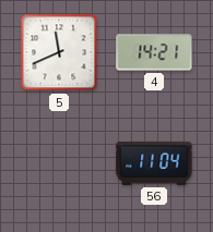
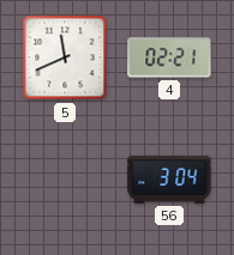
4: 14:21 -> 02:21 (169, 57)
56: 11:04 -> 3:04 (169, 180)
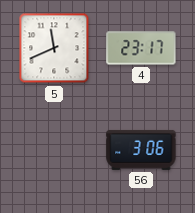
4: 02:21 -> 23:17 (141, 48)
56: 3:04 -> 3:06 (141, 150)
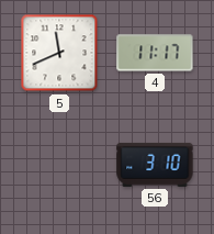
4: 23:17 -> 11:17 (155, 53)
56: 3:06 -> 3:10 (155, 165)
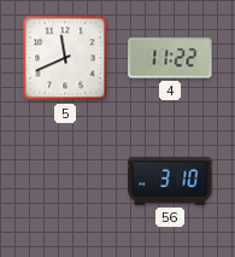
4: 11:17 -> 11:22 (170, 58)
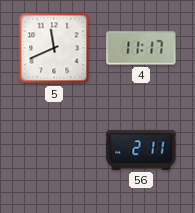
4: 11:22 -> 11:17 (141, 48)
56: 3:10 -> 2:11 (141, 150)
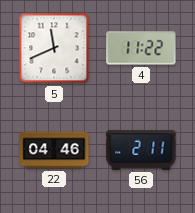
4: 11:17 -> 11:22 (141, 48)
22: none -> 04:46 (54, 150)
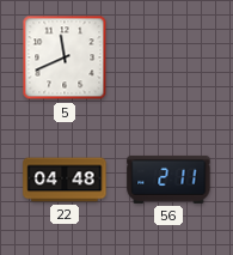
4: 11:22 -> none (141, 48)
22: 04:46 -> 04:48 (65, 180)
